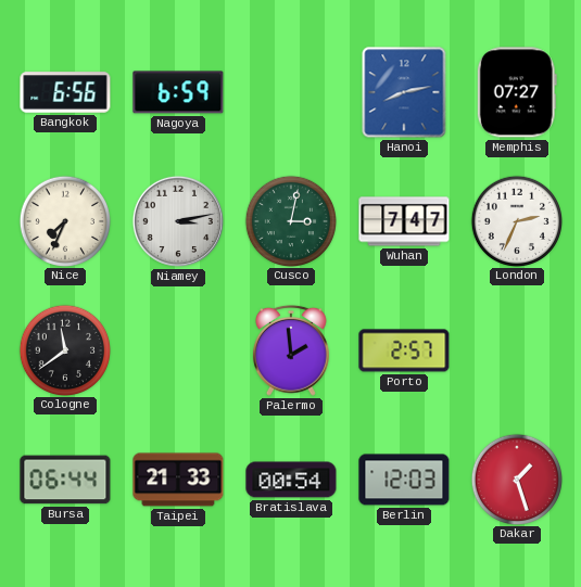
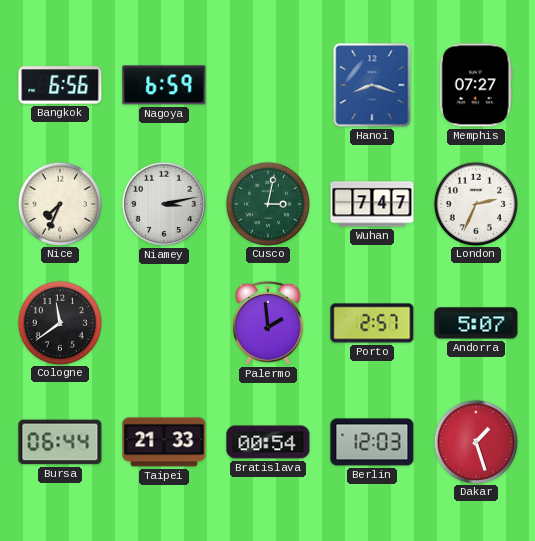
Hanoi: 8:13 -> 8:18 (372, 85)
Andorra: none -> 5:07 (476, 323)
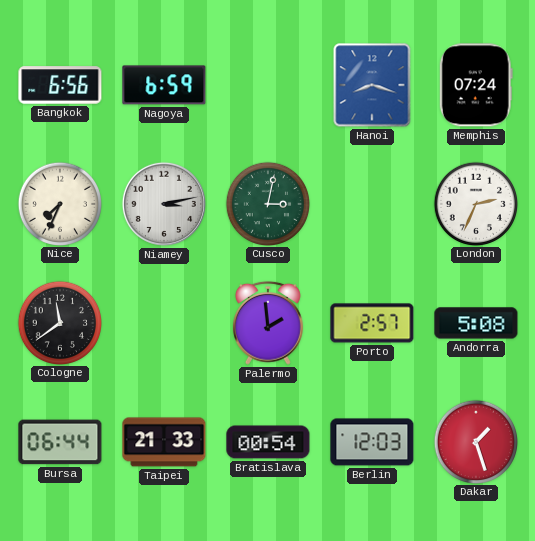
Memphis: 07:27 -> 07:24 (476, 85)
Wuhan: 7:47 -> none (372, 204)
Andorra: 5:07 -> 5:08 (476, 323)
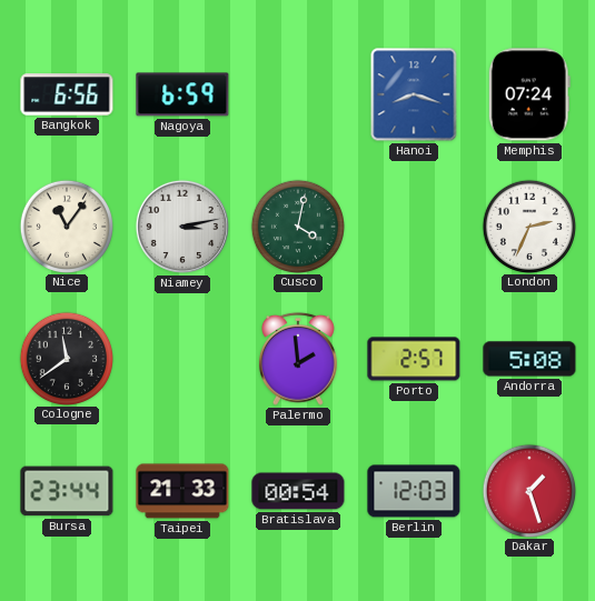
Nice: 7:34 -> 11:06 (66, 226)
Cusco: 3:02 -> 4:02 (297, 226)
Bursa: 06:44 -> 23:44 (67, 491)
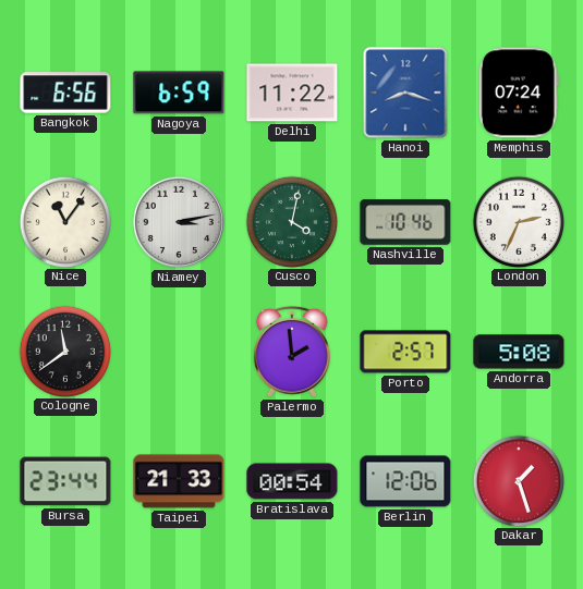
Delhi: none -> 11:22 (292, 93)
Nashville: none -> 10:46 (405, 222)
Berlin: 12:03 -> 12:06 (405, 481)
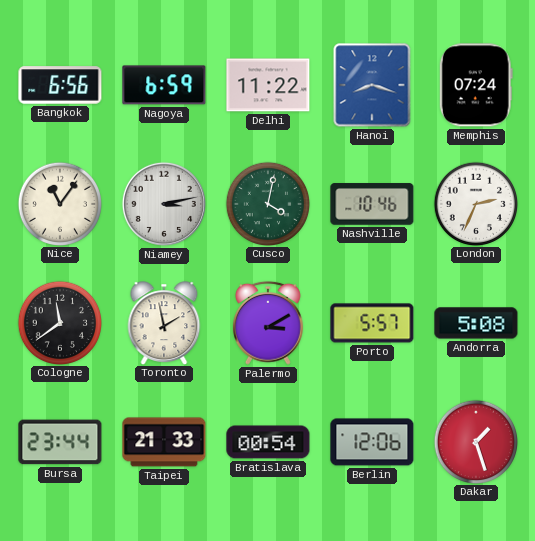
Toronto: none -> 1:58 (164, 323)
Palermo: 1:59 -> 3:10 (268, 323)
Porto: 2:57 -> 5:57 (372, 323)
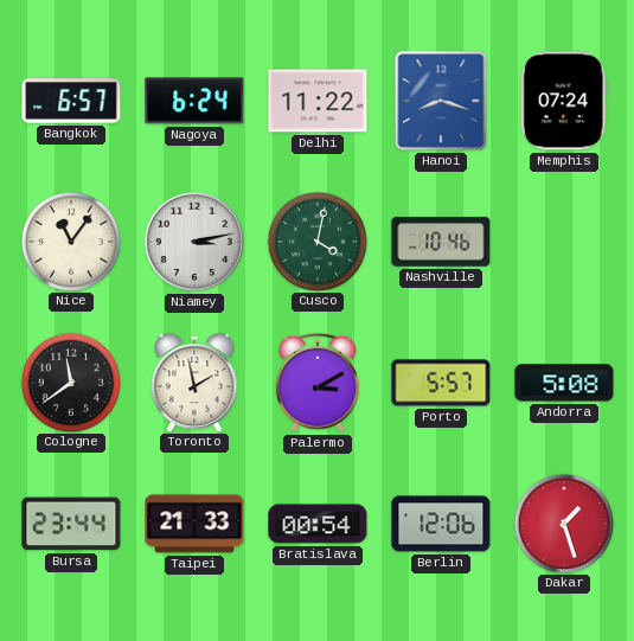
Bangkok: 6:56 -> 6:57 (71, 101)
Nagoya: 6:59 -> 6:24 (194, 101)
London: 2:34 -> none (475, 203)
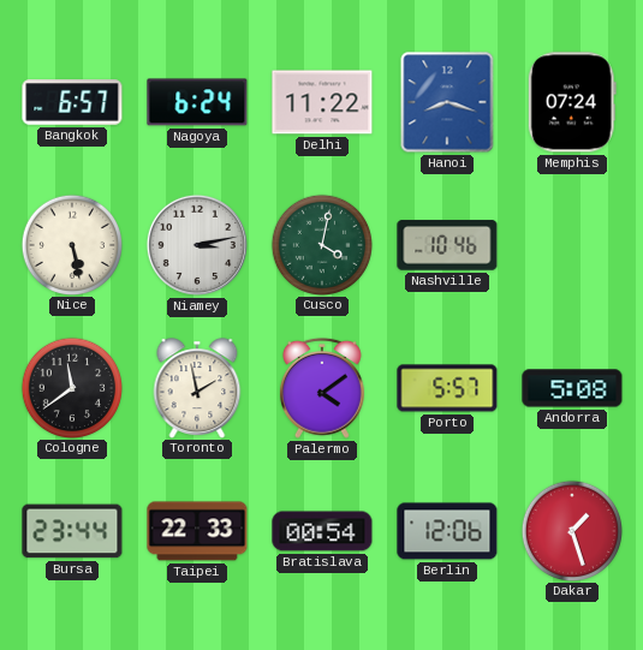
Nice: 11:06 -> 5:28 (71, 244)
Palermo: 3:10 -> 4:09 (322, 388)
Taipei: 21:33 -> 22:33 (197, 531)
